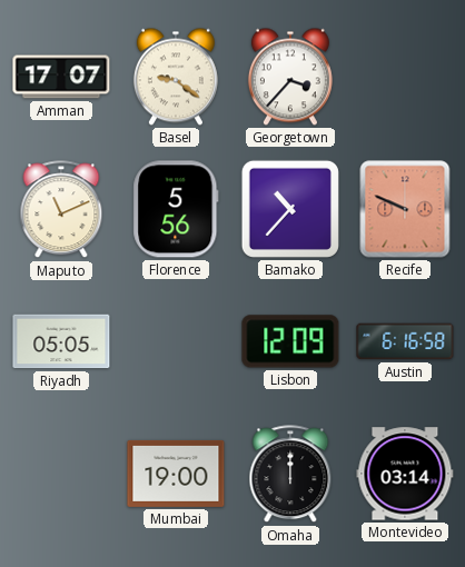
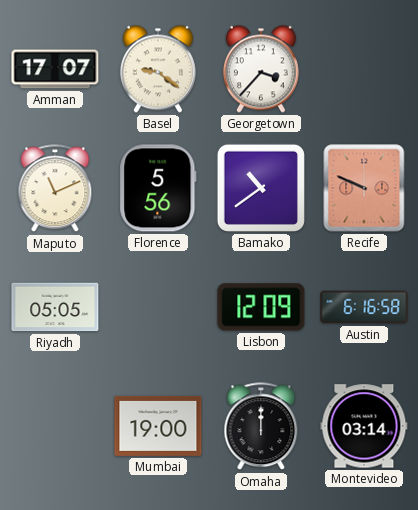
Bamako: 10:37 -> 10:39 (261, 188)
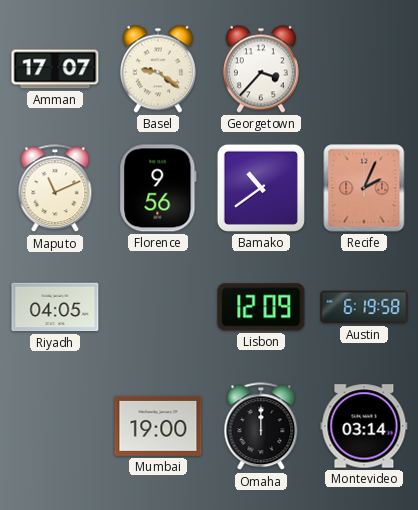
Florence: 5:56 -> 9:56 (158, 188)
Recife: 9:49 -> 2:04 (364, 188)
Riyadh: 05:05 -> 04:05 (55, 307)
Austin: 6:16 -> 6:19 (364, 307)
